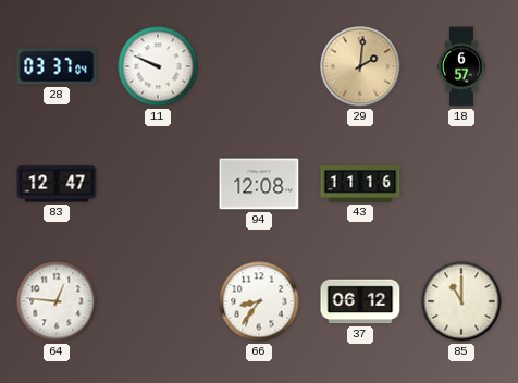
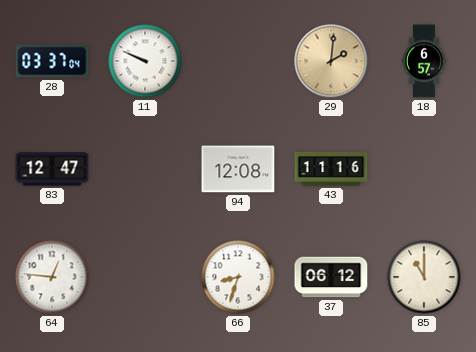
66: 8:36 -> 8:33 (238, 277)
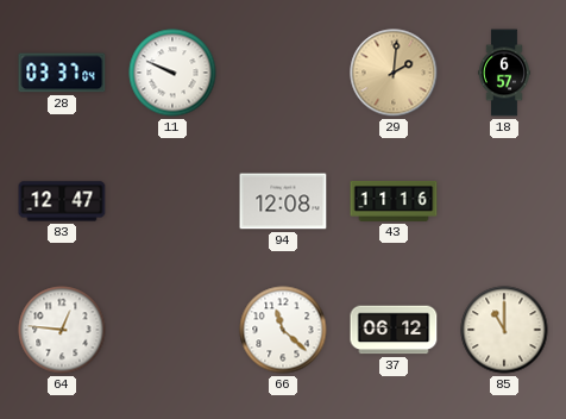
66: 8:33 -> 11:22 (283, 330)
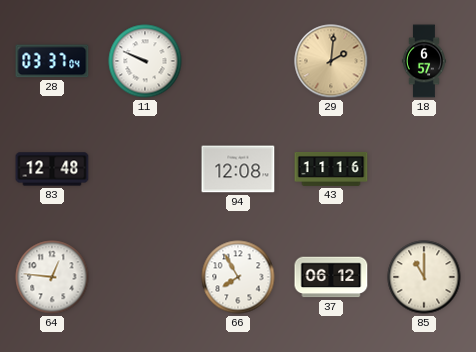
83: 12:47 -> 12:48 (52, 169)
66: 11:22 -> 7:55 (238, 277)
